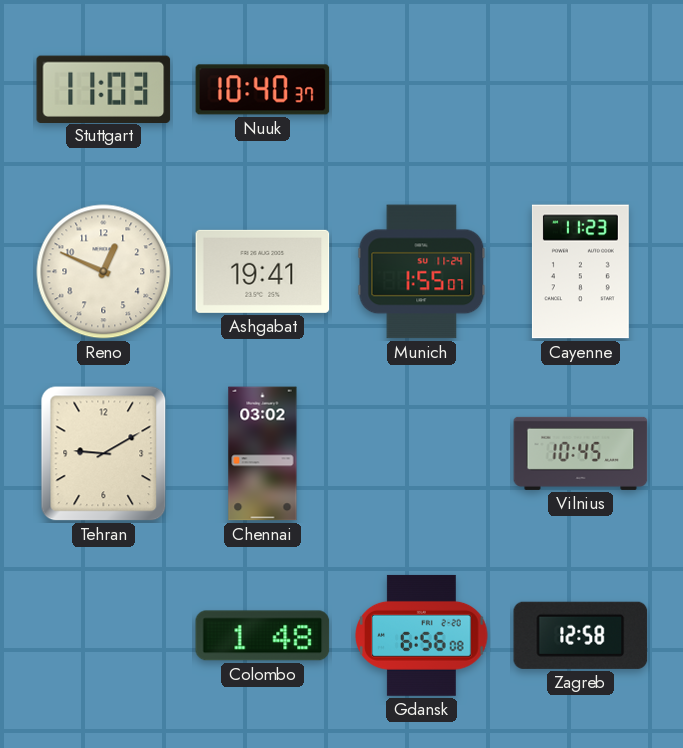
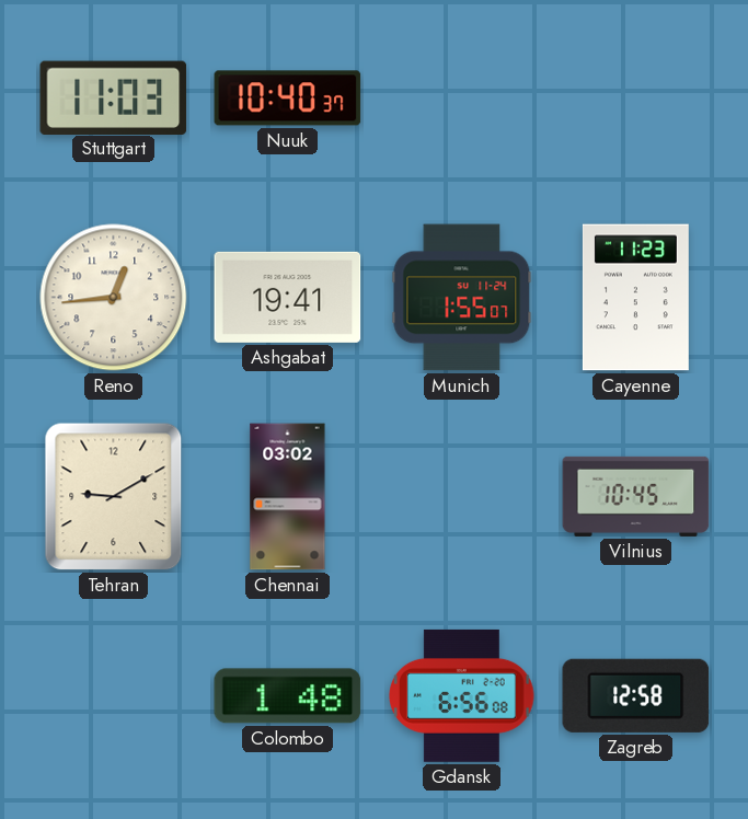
Reno: 12:49 -> 12:44 (114, 298)
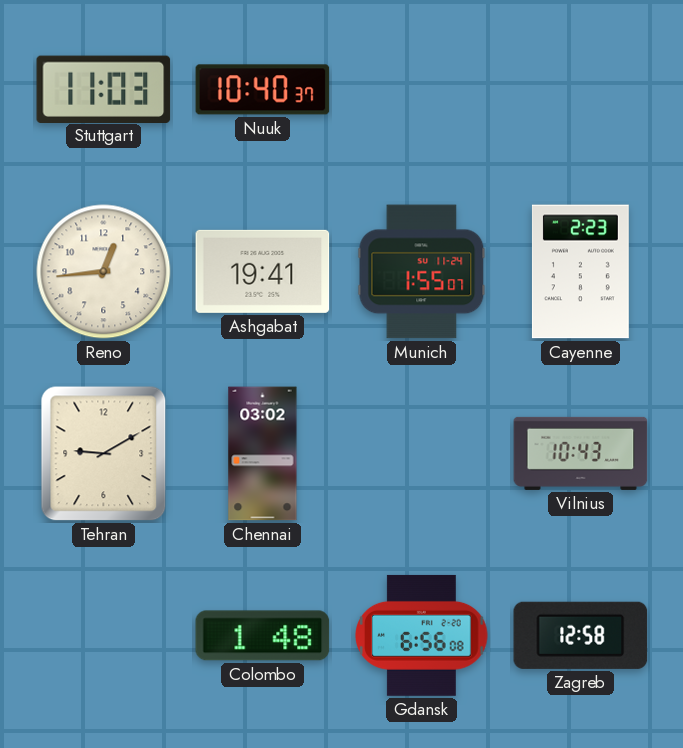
Cayenne: 11:23 -> 2:23 (580, 272)
Vilnius: 10:45 -> 10:43 (581, 453)
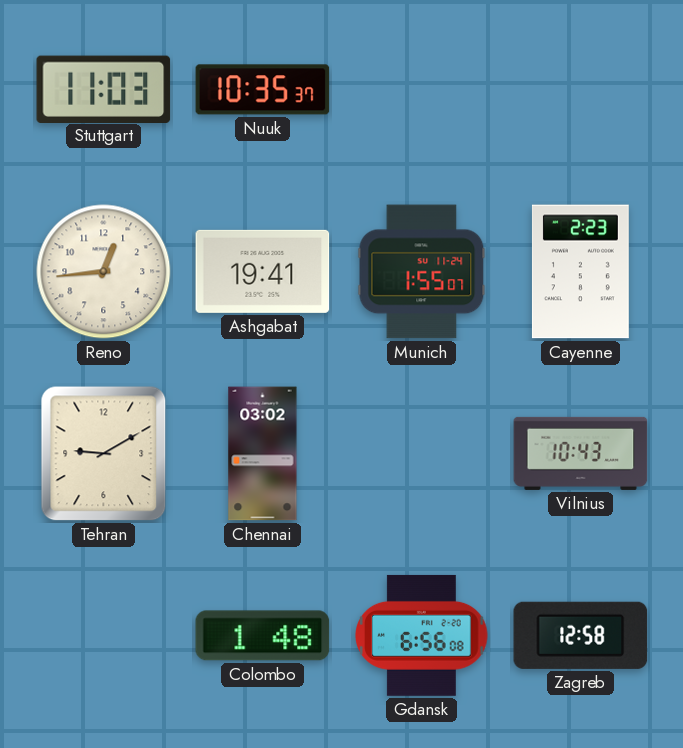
Nuuk: 10:40 -> 10:35 (263, 90)
